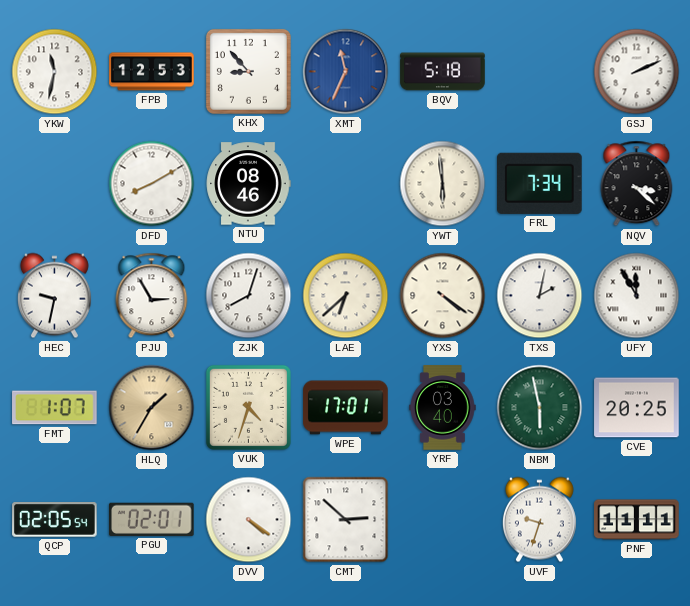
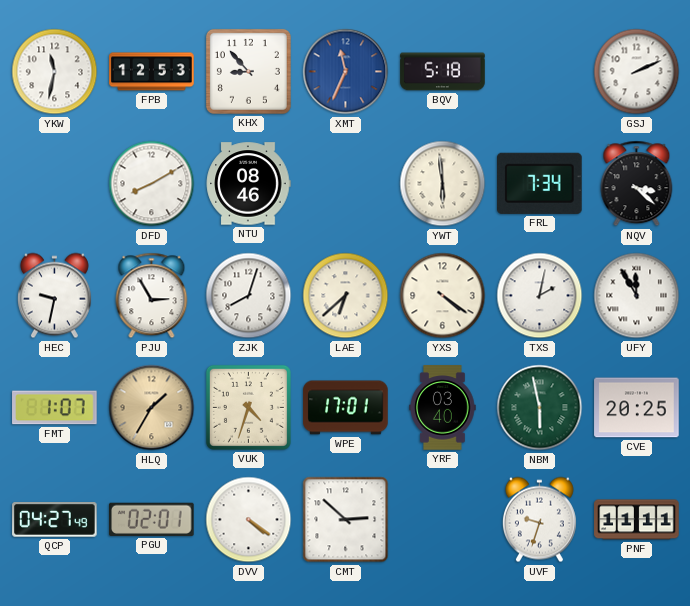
QCP: 02:05 -> 04:27 (55, 520)
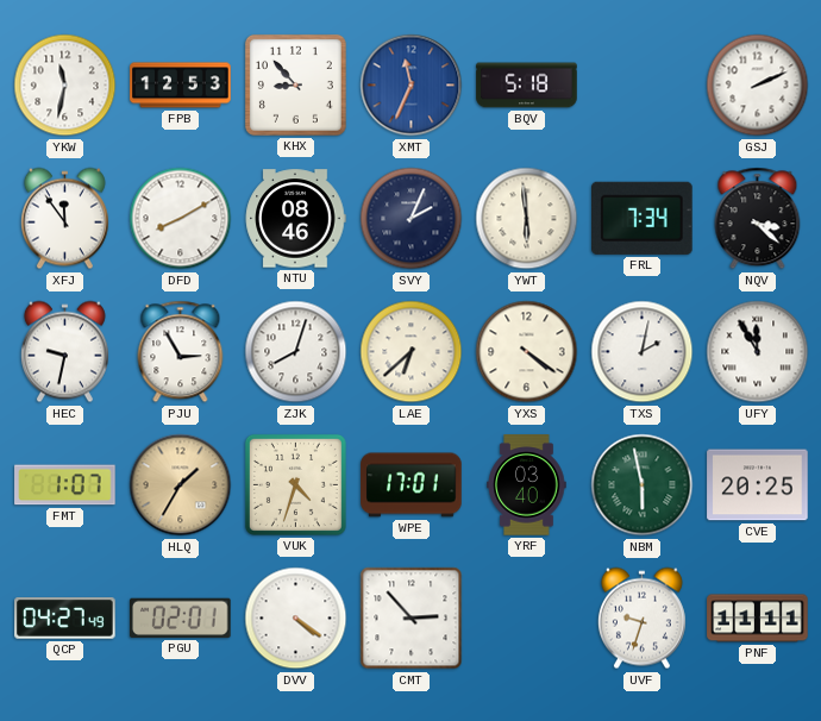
XFJ: none -> 11:54 (64, 219)
SVY: none -> 2:04 (412, 219)
CMT: 2:52 -> 2:53 (412, 619)
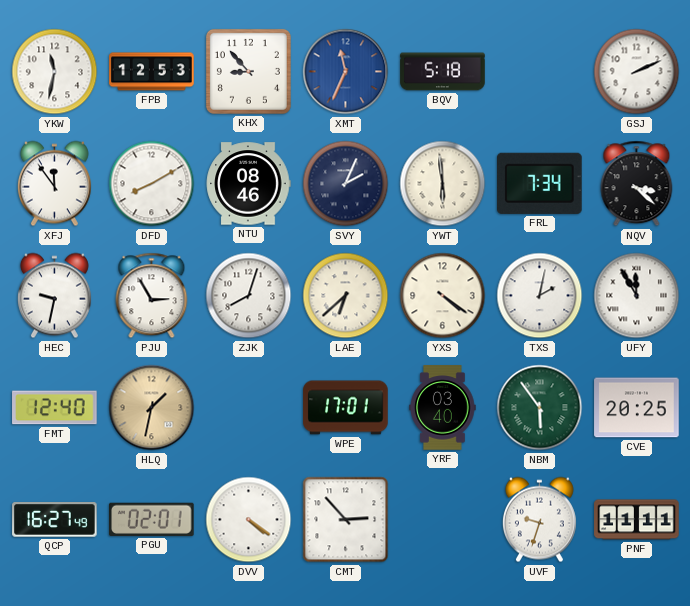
FMT: 1:07 -> 12:40 (55, 408)
HLQ: 1:35 -> 1:32 (152, 408)
VUK: 4:33 -> none (295, 484)
NBM: 5:58 -> 5:54 (540, 408)
QCP: 04:27 -> 16:27 (55, 520)
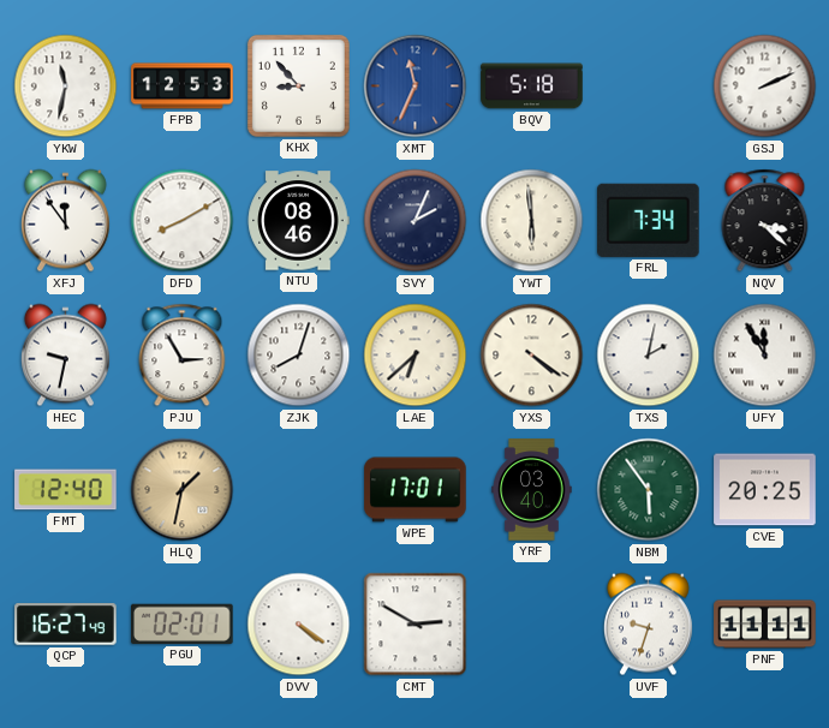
CMT: 2:53 -> 2:50 (416, 625)
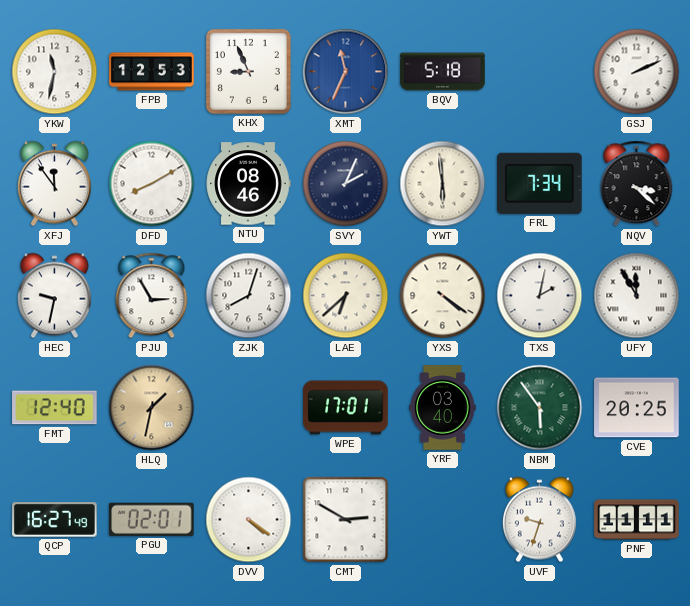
KHX: 8:53 -> 8:56 (248, 71)
